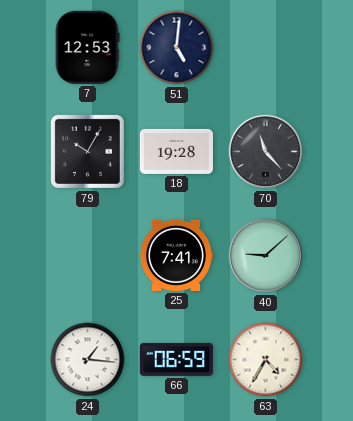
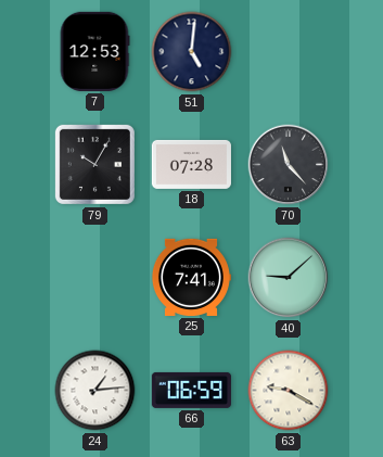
18: 19:28 -> 07:28 (191, 164)
24: 1:16 -> 1:14 (95, 391)
63: 4:35 -> 9:20 (289, 391)
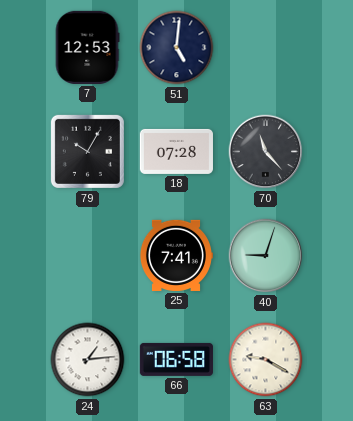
40: 9:08 -> 9:03 (266, 256)
66: 06:59 -> 06:58 (176, 359)
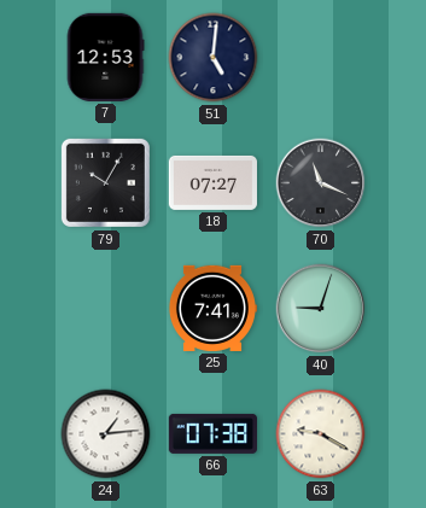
18: 07:28 -> 07:27 (212, 182)
70: 11:23 -> 11:19 (321, 183)
66: 06:58 -> 07:38 (212, 433)
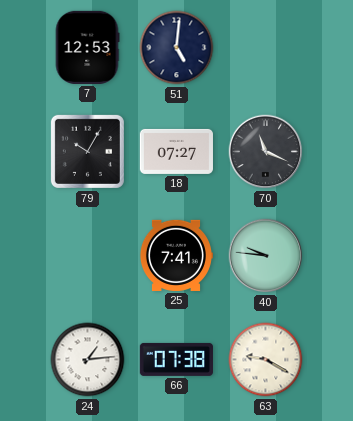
40: 9:03 -> 9:46 (266, 256)
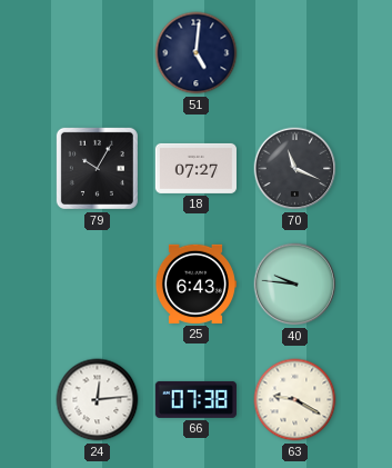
7: 12:53 -> none (87, 47)
25: 7:41 -> 6:43 (195, 283)
24: 1:14 -> 12:14 (98, 400)
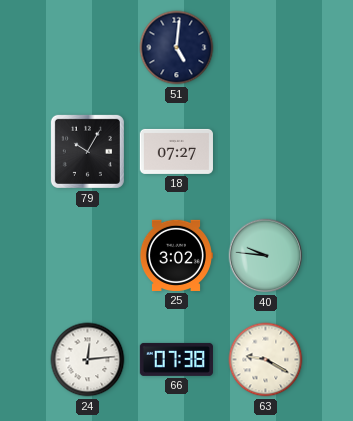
70: 11:19 -> none (295, 169)
25: 6:43 -> 3:02 (176, 255)
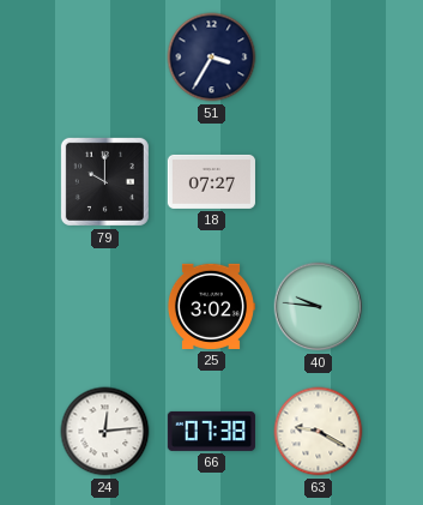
51: 5:01 -> 3:35 (212, 58)
79: 10:05 -> 10:00 (104, 181)
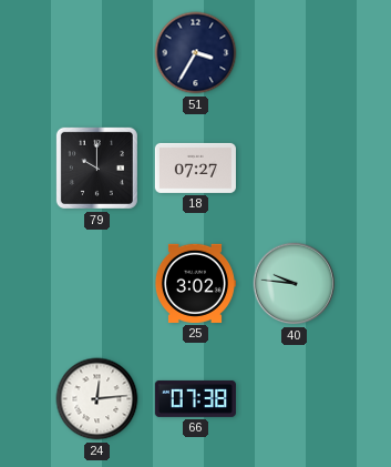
63: 9:20 -> none (319, 432)
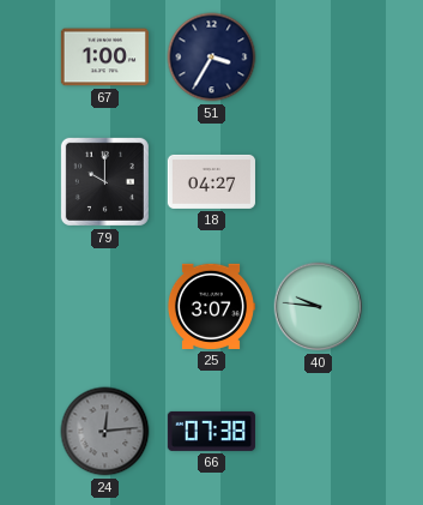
67: none -> 1:00 (104, 58)
18: 07:27 -> 04:27 (211, 181)
25: 3:02 -> 3:07 (211, 306)
24 dial: white -> grey (105, 432)
